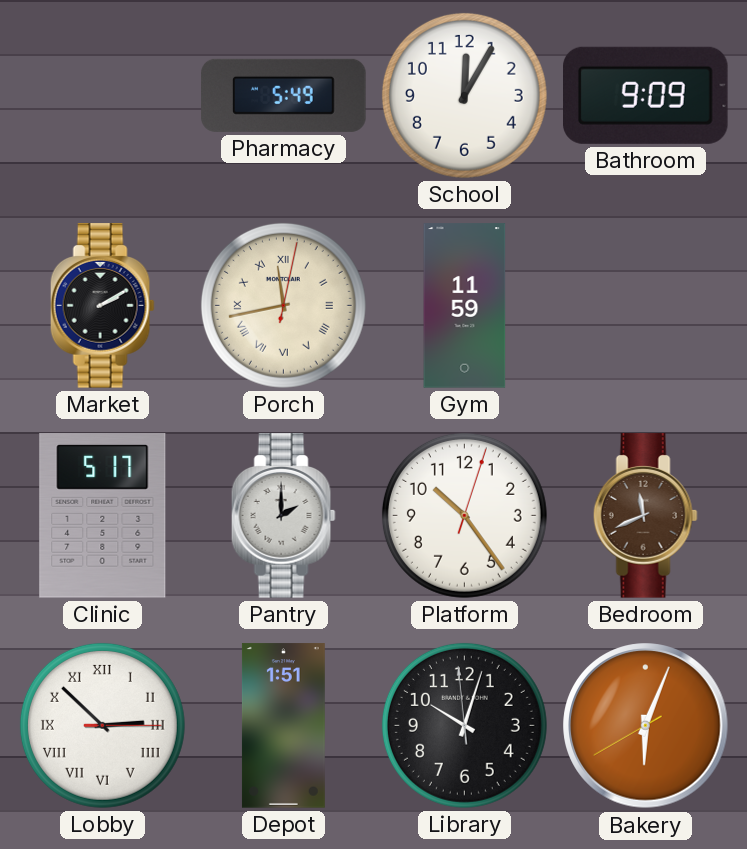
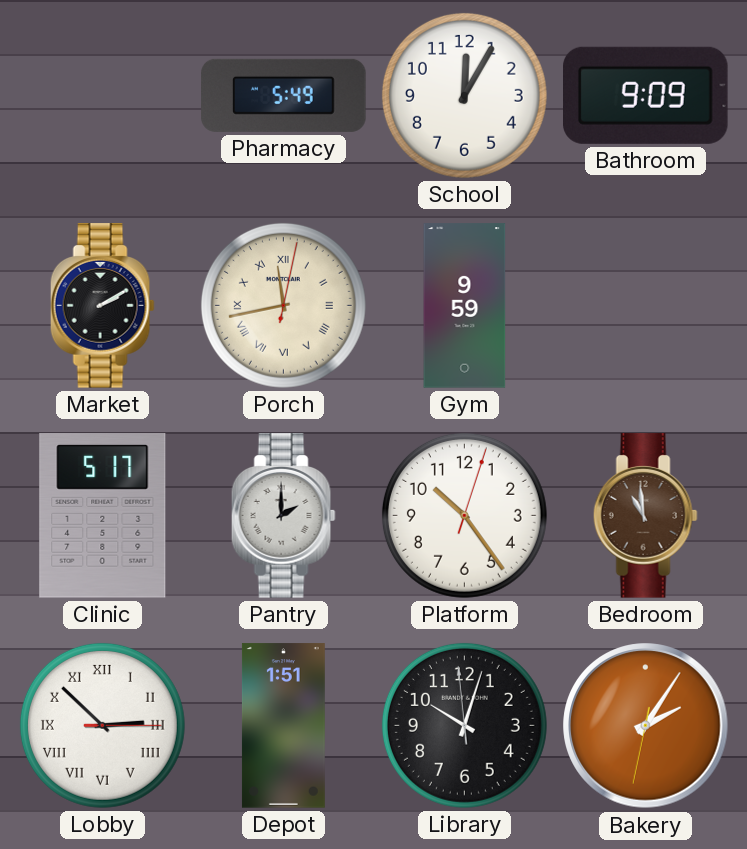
Gym: 11:59 -> 9:59 (465, 306)
Bedroom: 11:41 -> 10:59 (645, 516)
Bakery: 6:03 -> 2:05 (646, 726)
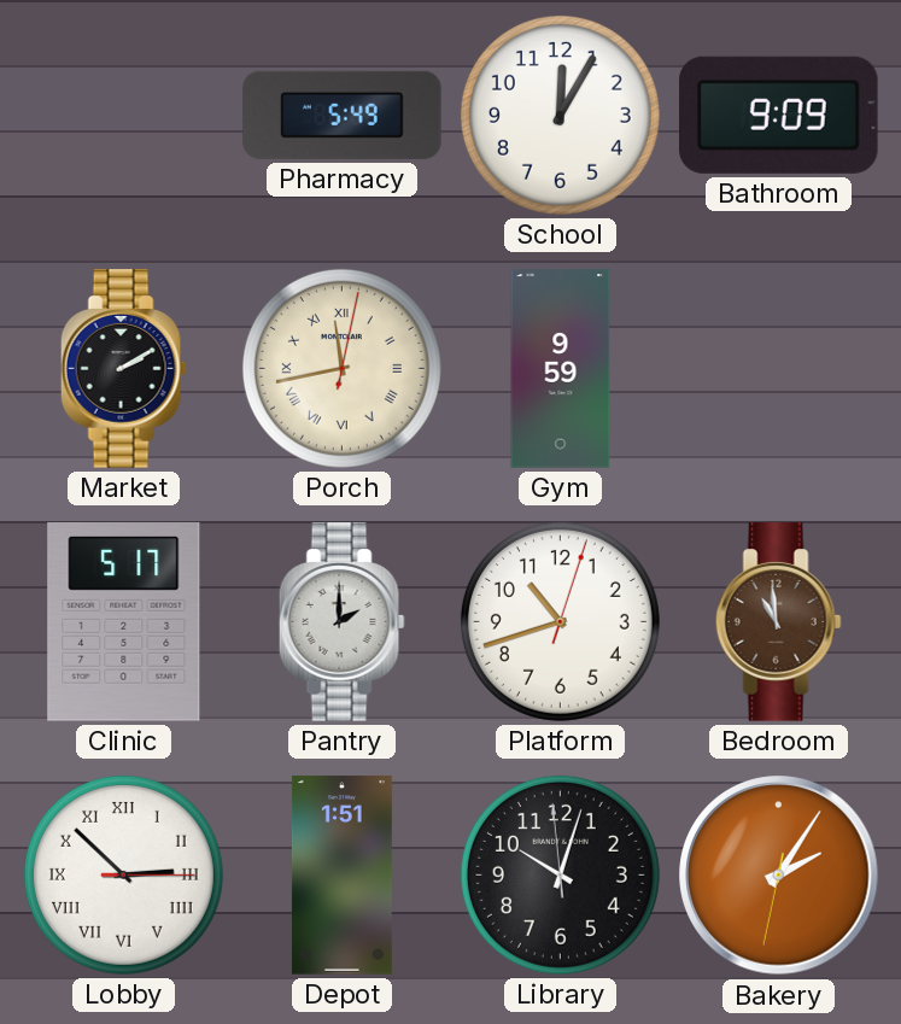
Platform: 10:24 -> 10:42 (560, 621)
